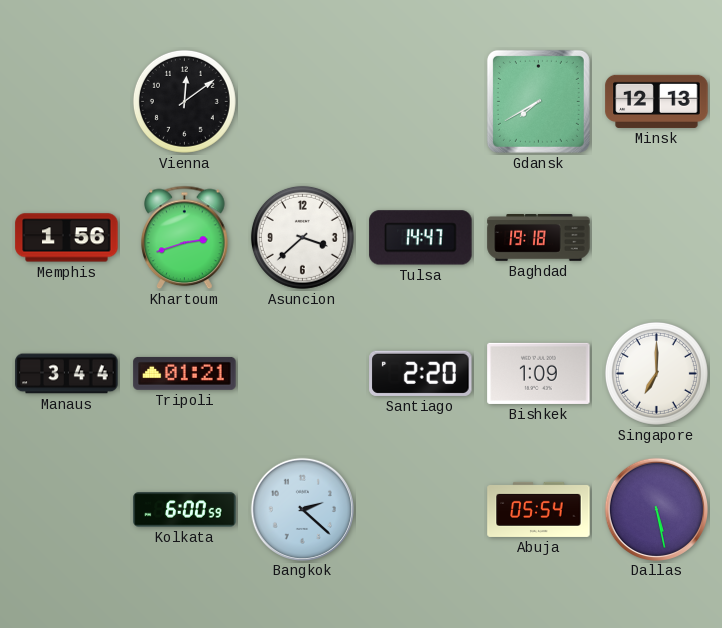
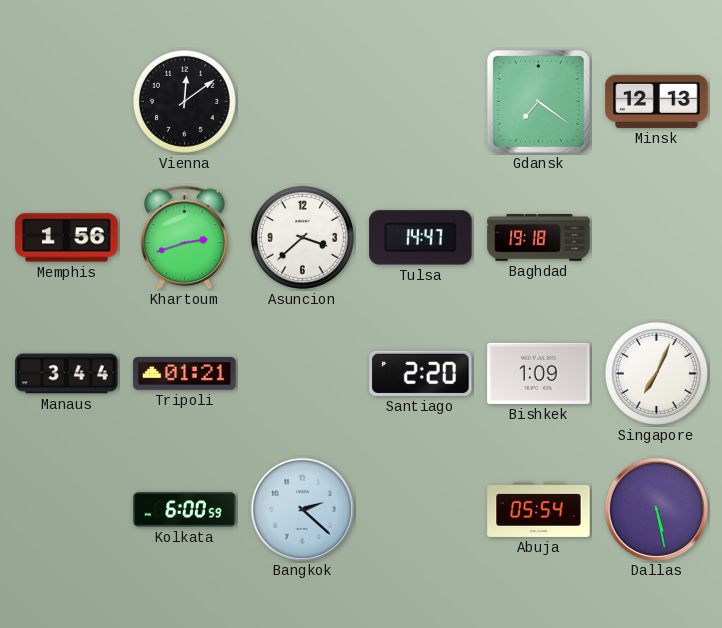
Gdansk: 7:40 -> 7:21 (538, 101)
Singapore: 7:00 -> 7:04 (656, 373)
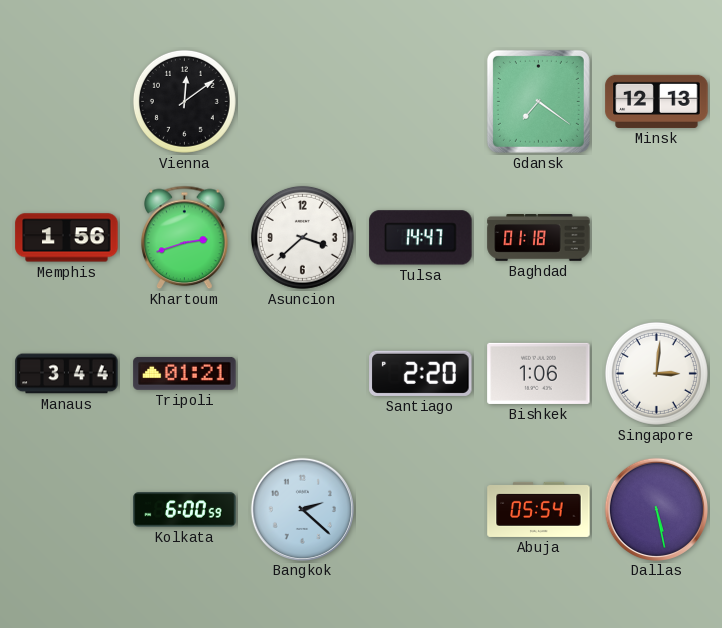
Baghdad: 19:18 -> 01:18 (539, 238)
Bishkek: 1:09 -> 1:06 (539, 373)
Singapore: 7:04 -> 3:01 (656, 373)
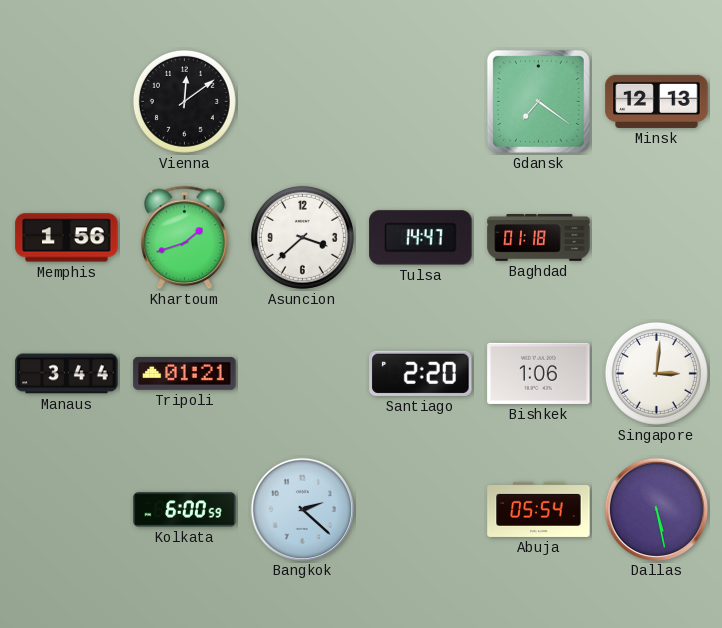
Khartoum: 2:42 -> 1:42 (185, 238)
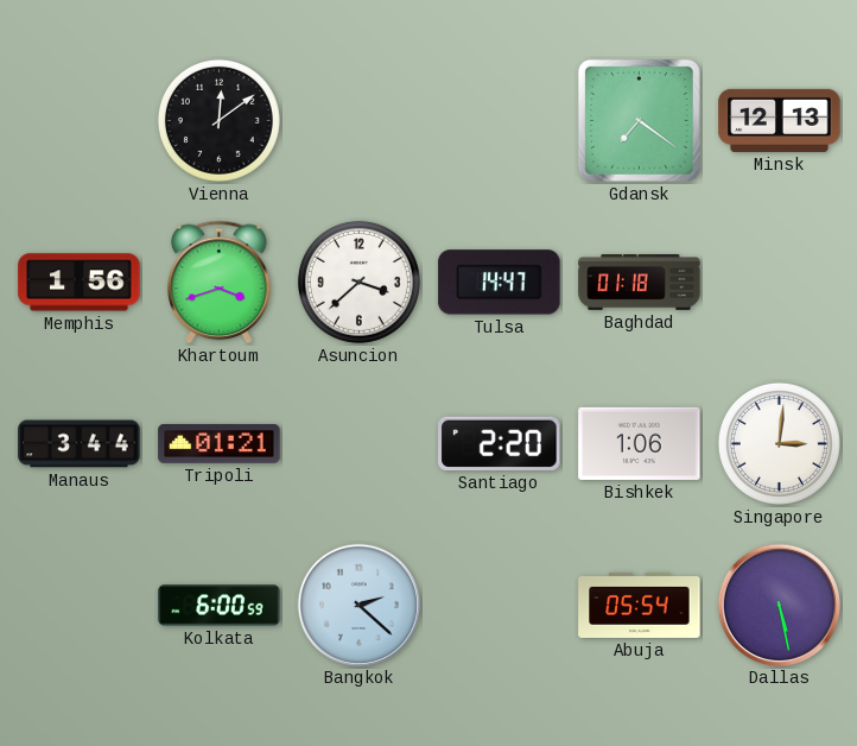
Khartoum: 1:42 -> 3:42 (220, 283)
